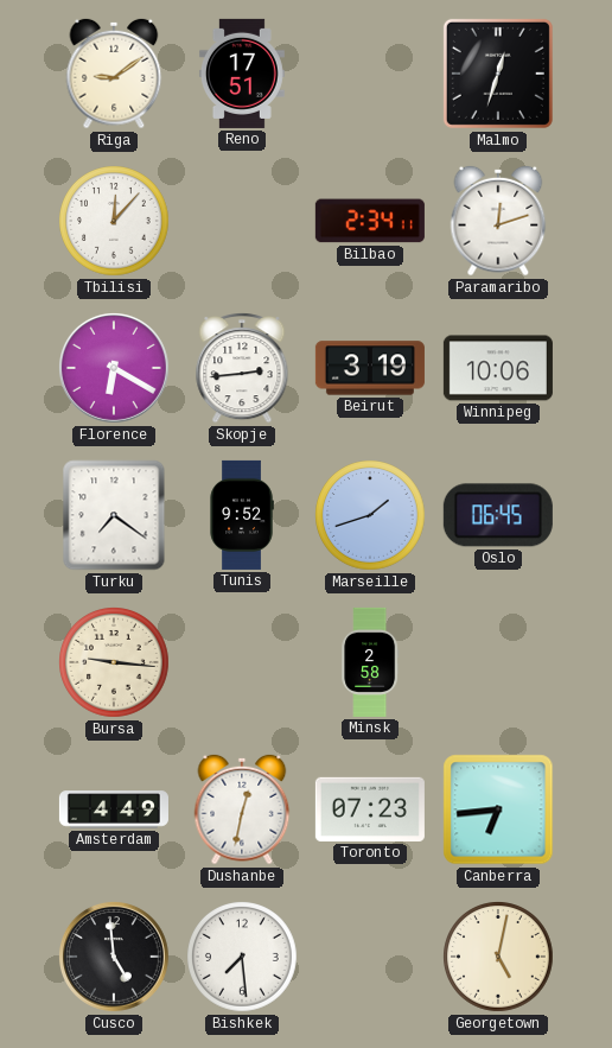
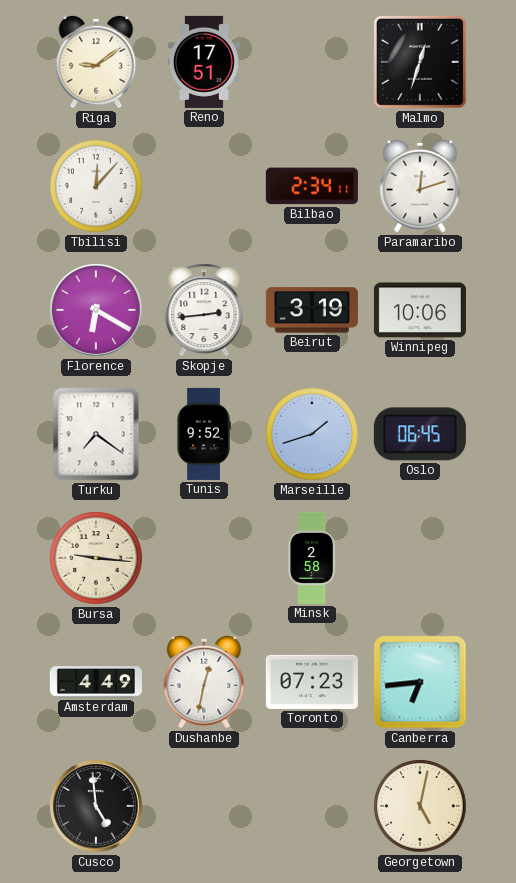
Bishkek: 7:29 -> none (243, 958)
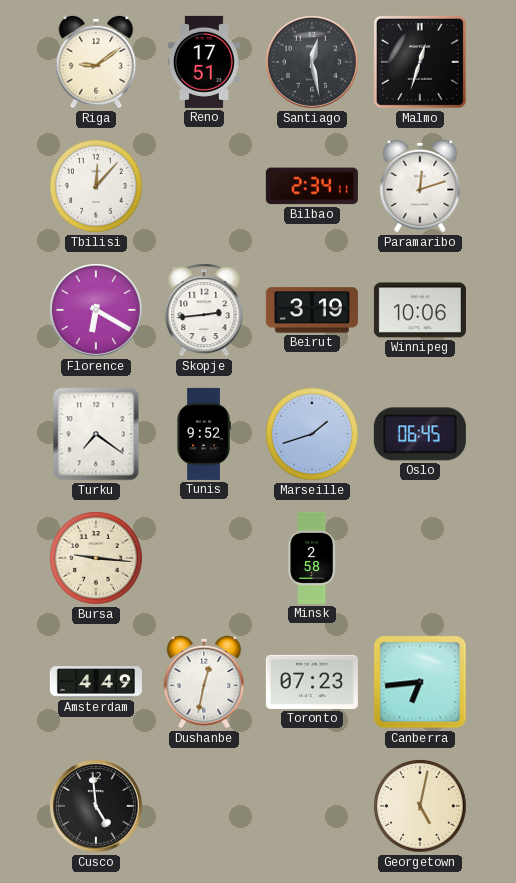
Santiago: none -> 12:28 (312, 62)
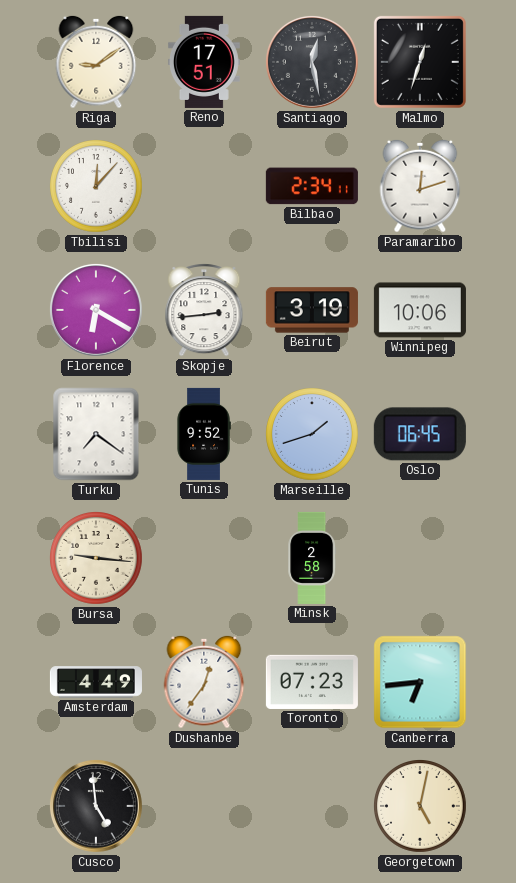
Dushanbe: 12:32 -> 12:36 (204, 682)
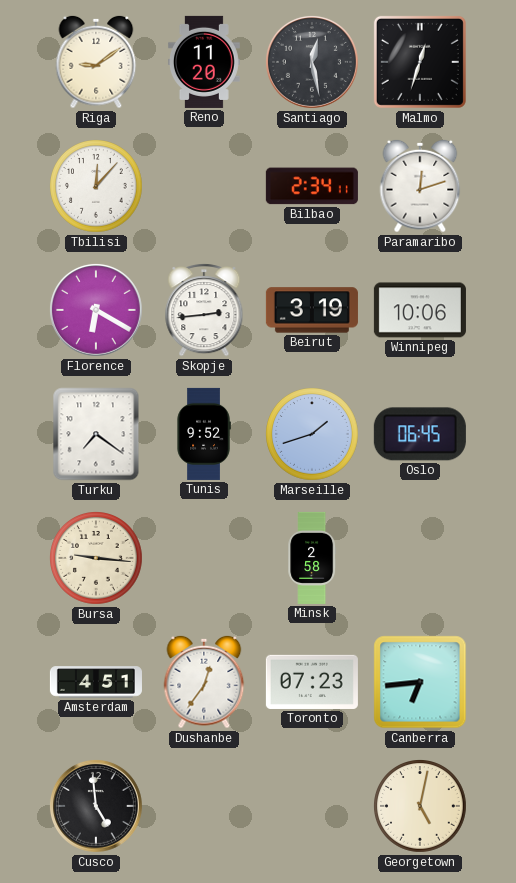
Reno: 17:51 -> 11:20 (204, 62)
Amsterdam: 4:49 -> 4:51 (96, 682)
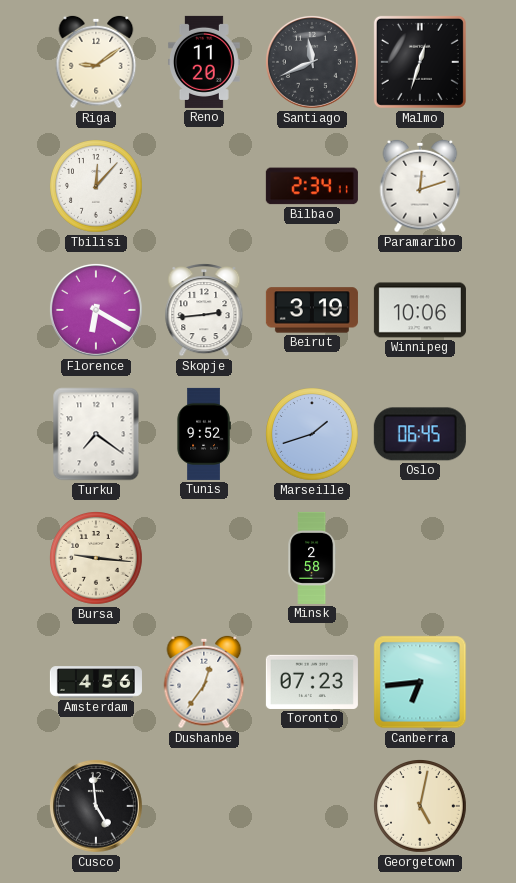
Santiago: 12:28 -> 11:41 (312, 62)
Amsterdam: 4:51 -> 4:56 (96, 682)
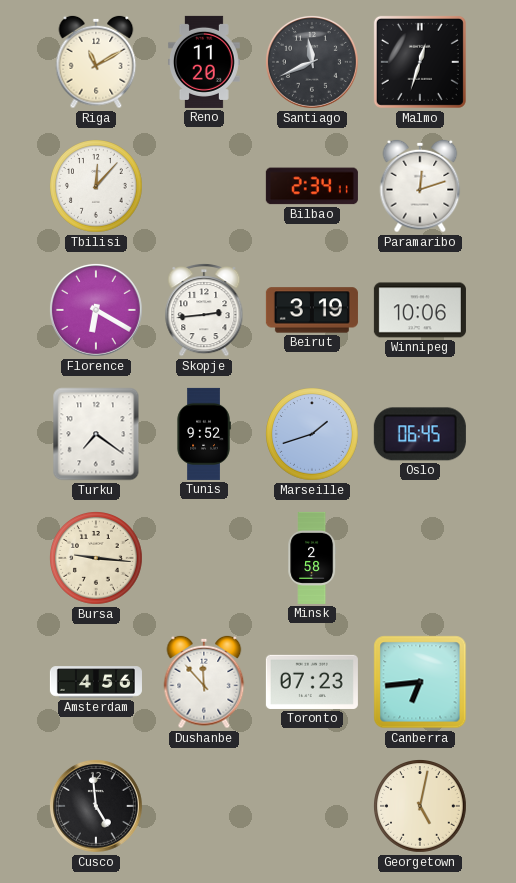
Riga: 9:09 -> 11:10 (96, 62)
Dushanbe: 12:36 -> 11:53 (204, 682)
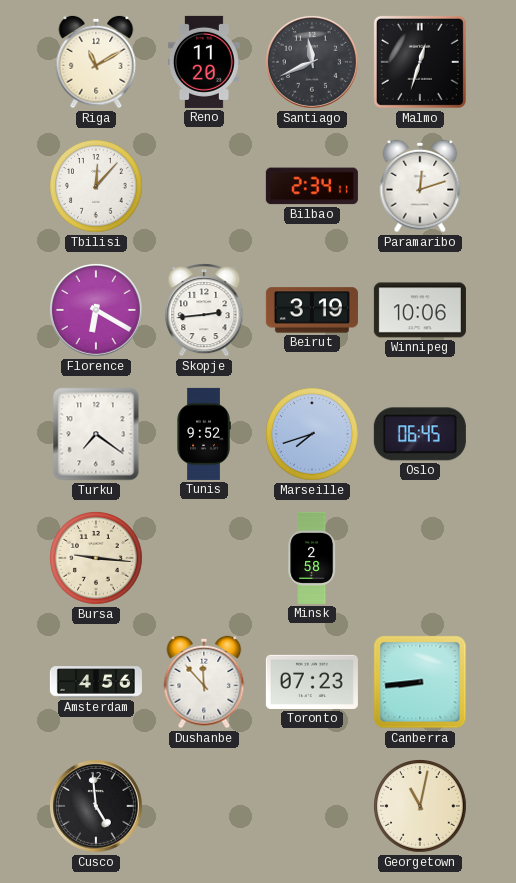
Marseille: 1:42 -> 7:42 (313, 435)
Canberra: 6:44 -> 8:44 (420, 682)
Georgetown: 5:02 -> 11:02 (421, 807)
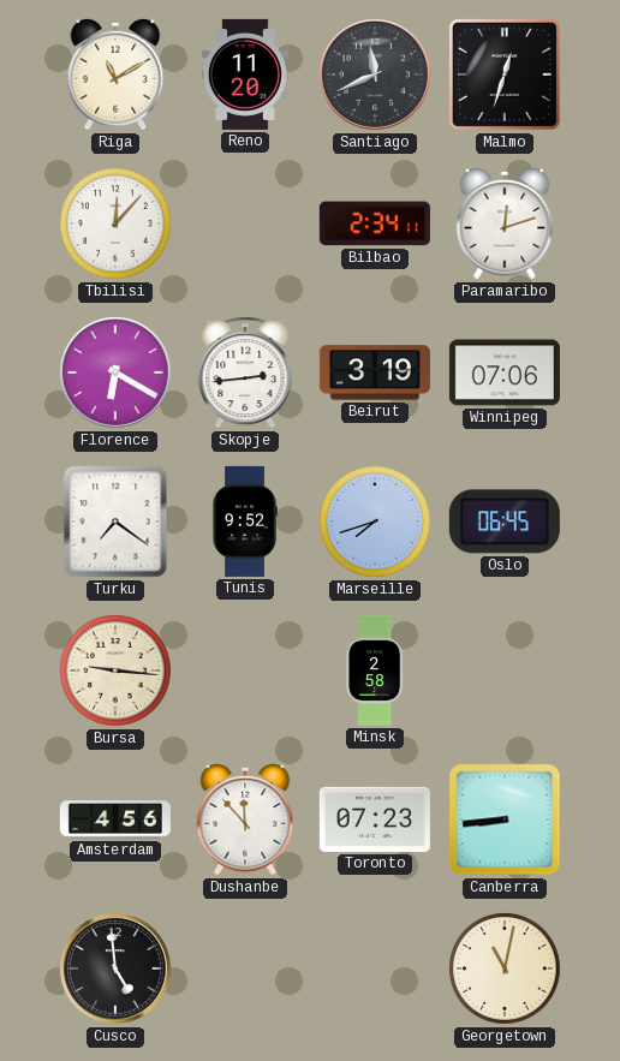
Winnipeg: 10:06 -> 07:06 (505, 372)
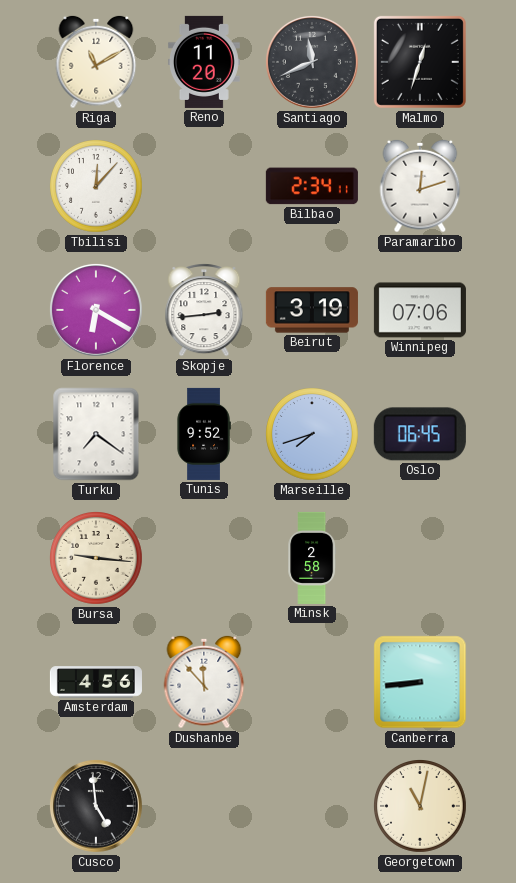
Toronto: 07:23 -> none (375, 819)
